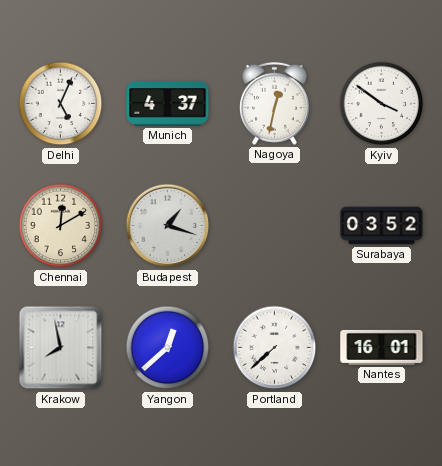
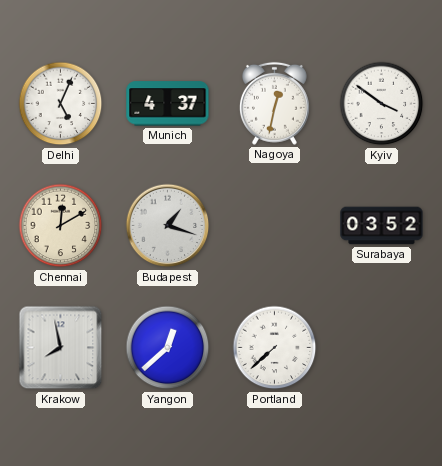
Nantes: 16:01 -> none (382, 347)
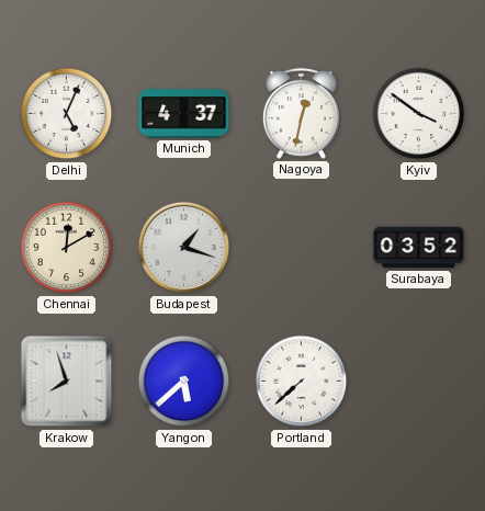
Krakow: 7:58 -> 7:57 (67, 382)
Yangon: 12:38 -> 5:38 (184, 382)
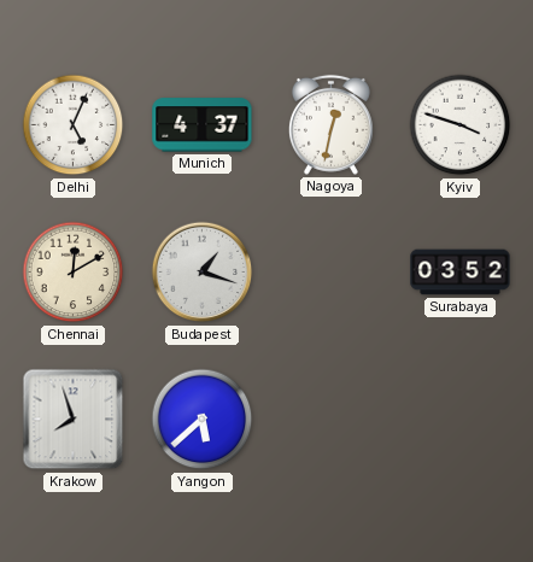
Kyiv: 3:51 -> 3:48 (461, 125)
Portland: 7:38 -> none (302, 382)
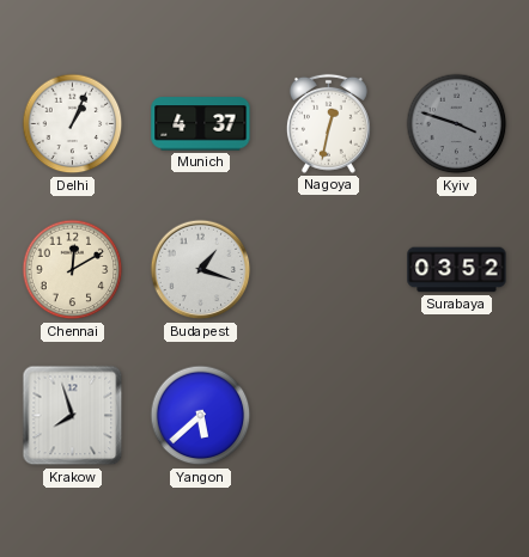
Delhi: 5:04 -> 1:04 (73, 124)
Kyiv dial: white -> grey (457, 124)
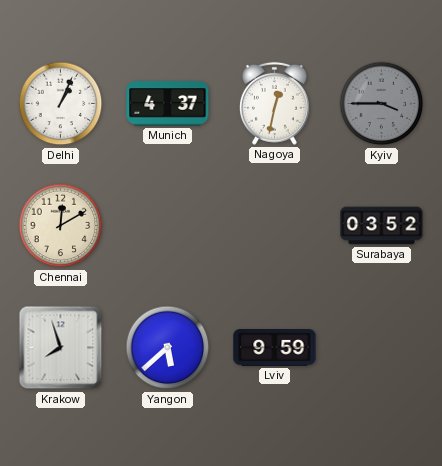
Kyiv: 3:48 -> 3:45 (382, 104)
Budapest: 1:18 -> none (201, 270)
Lviv: none -> 9:59 (275, 348)
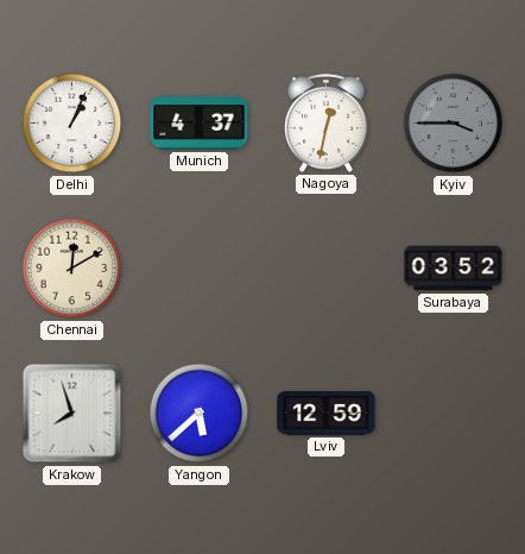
Lviv: 9:59 -> 12:59 (327, 414)
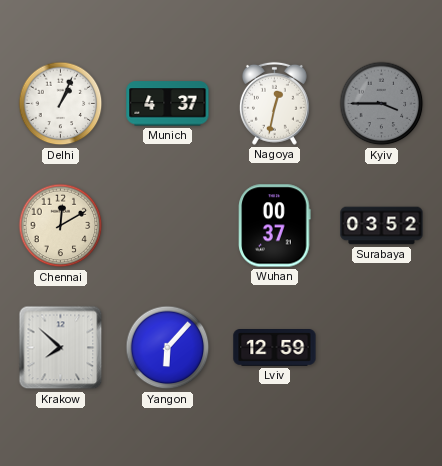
Wuhan: none -> 00:37 (275, 226)
Krakow: 7:57 -> 7:52 (61, 348)
Yangon: 5:38 -> 6:07 (168, 348)
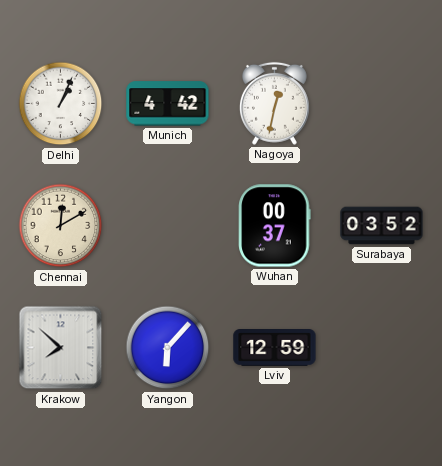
Munich: 4:37 -> 4:42 (168, 104)
Kyiv: 3:45 -> none (382, 104)
